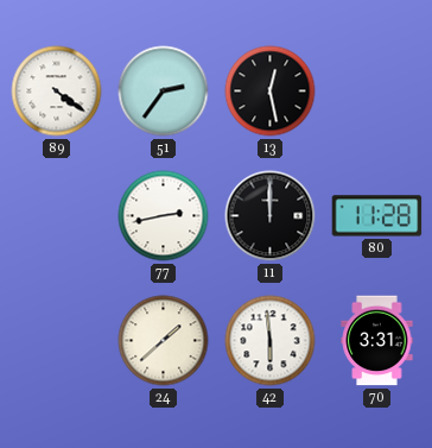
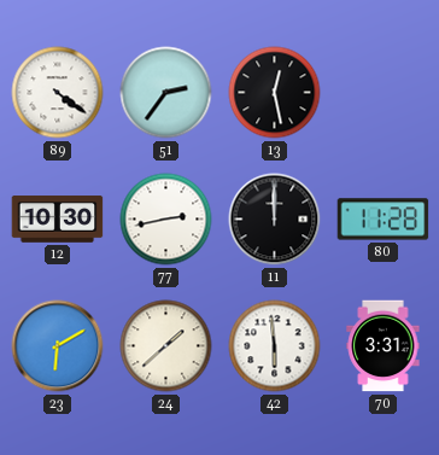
12: none -> 10:30 (58, 220)
23: none -> 6:10 (58, 346)
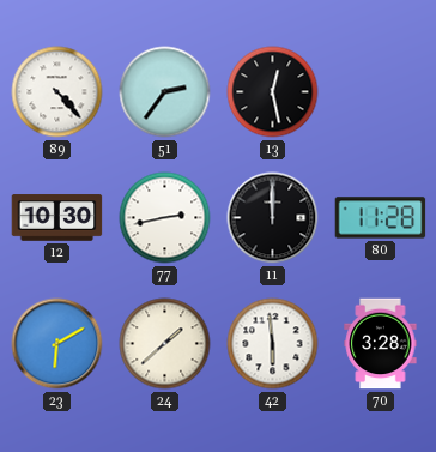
89: 4:21 -> 4:23 (57, 92)
70: 3:31 -> 3:28 (381, 344)
